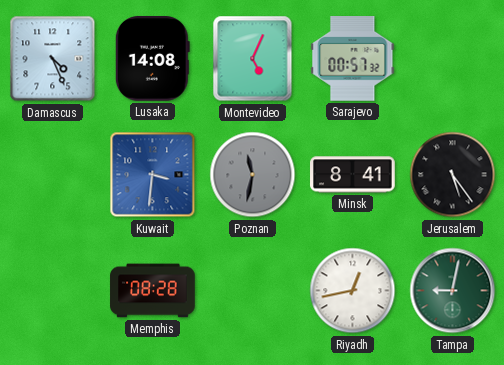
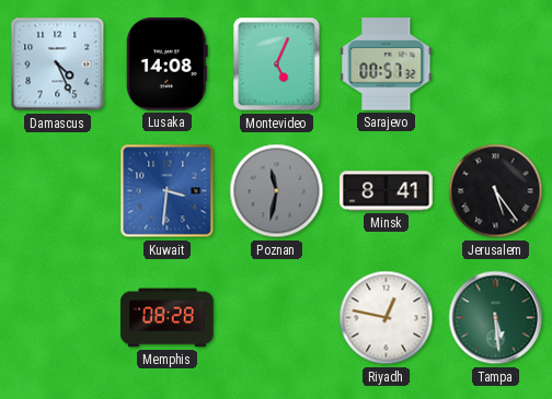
Riyadh: 12:43 -> 12:47 (387, 318)
Tampa: 9:02 -> 5:29 (496, 318)
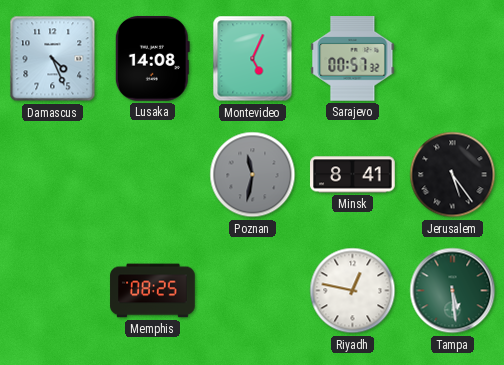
Kuwait: 3:31 -> none (168, 191)
Memphis: 08:28 -> 08:25 (153, 291)
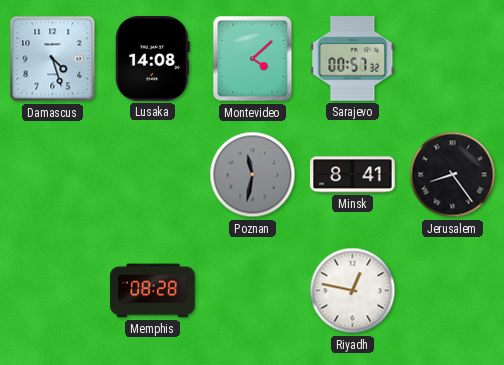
Damascus: 4:26 -> 4:27 (53, 59)
Montevideo: 5:04 -> 4:08 (253, 59)
Jerusalem: 5:24 -> 8:24 (453, 175)
Memphis: 08:25 -> 08:28 (153, 291)
Tampa: 5:29 -> none (453, 291)
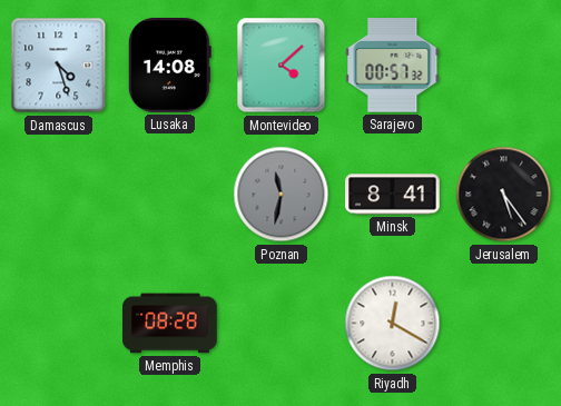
Jerusalem: 8:24 -> 5:24 (504, 195)
Riyadh: 12:47 -> 12:20 (393, 324)
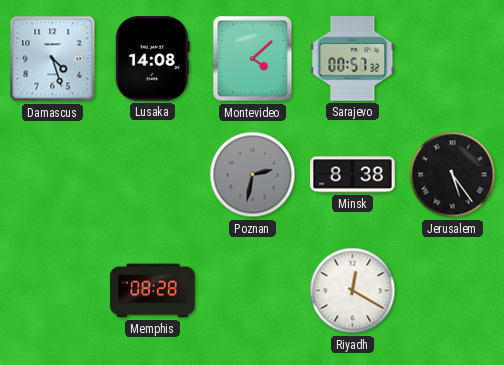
Poznan: 11:32 -> 2:32 (253, 175)
Minsk: 8:41 -> 8:38 (353, 175)
